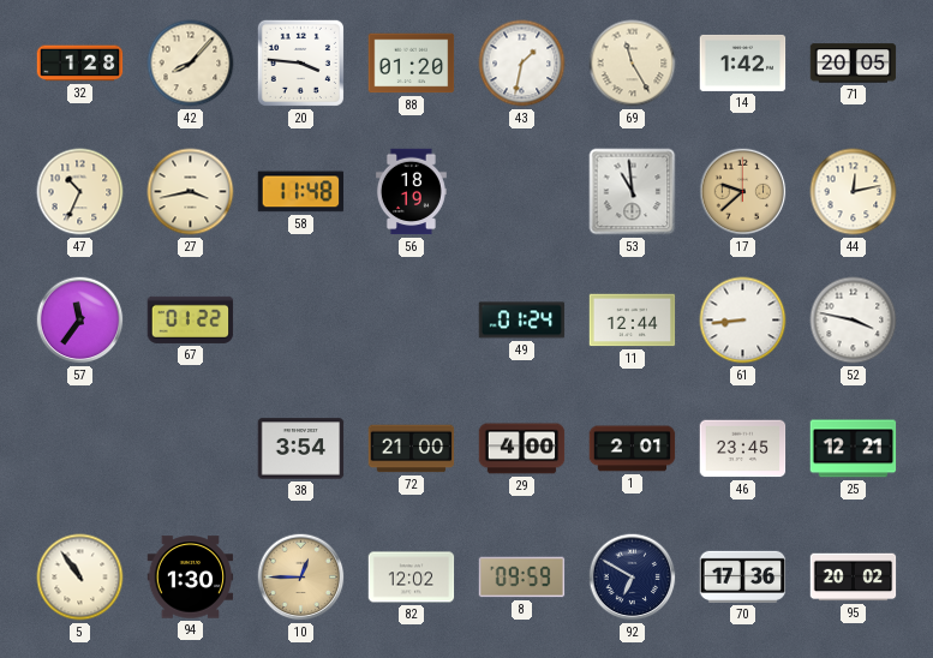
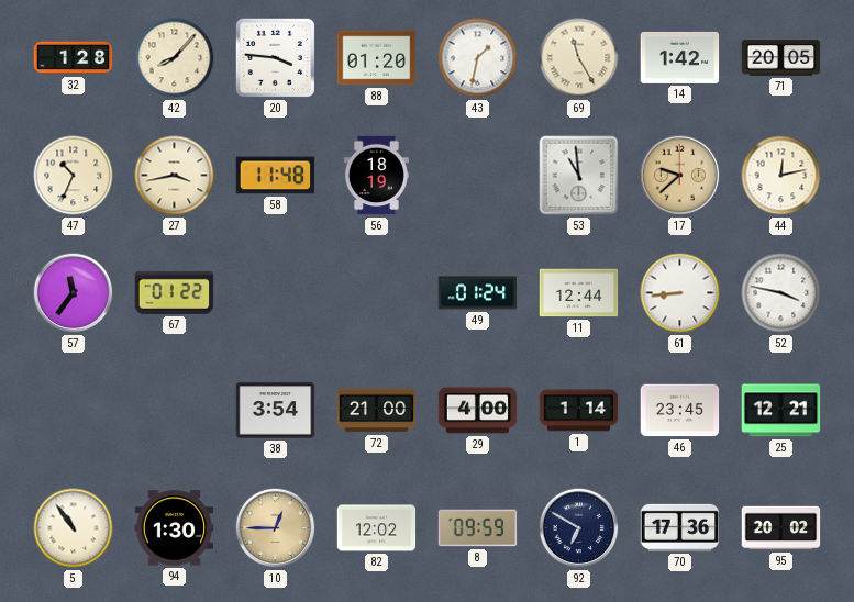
1: 2:01 -> 1:14 (579, 411)
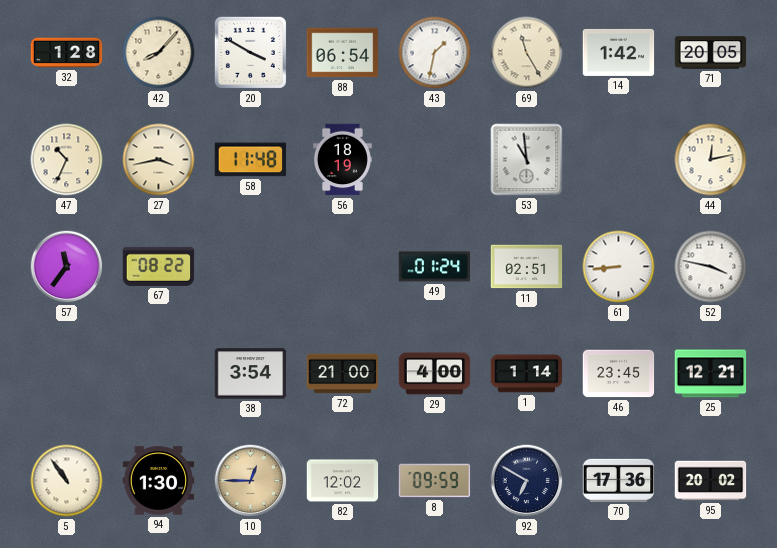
20: 3:46 -> 3:50 (250, 52)
88: 01:20 -> 06:54 (343, 53)
17: 9:38 -> none (680, 176)
67: 01:22 -> 08:22 (159, 266)
11: 12:44 -> 02:51 (527, 267)
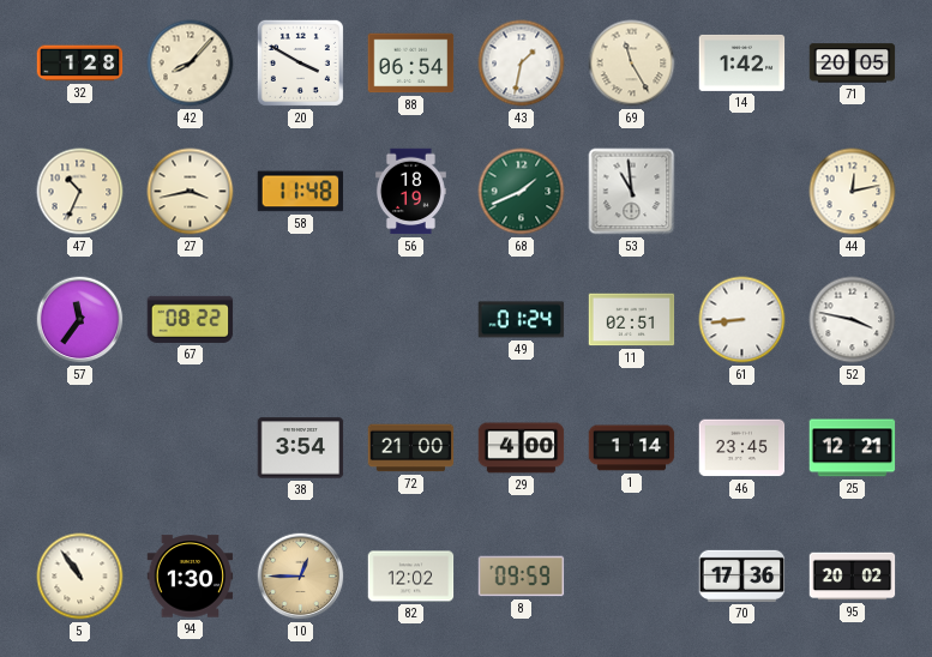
68: none -> 1:41 (522, 192)
92: 6:50 -> none (527, 481)
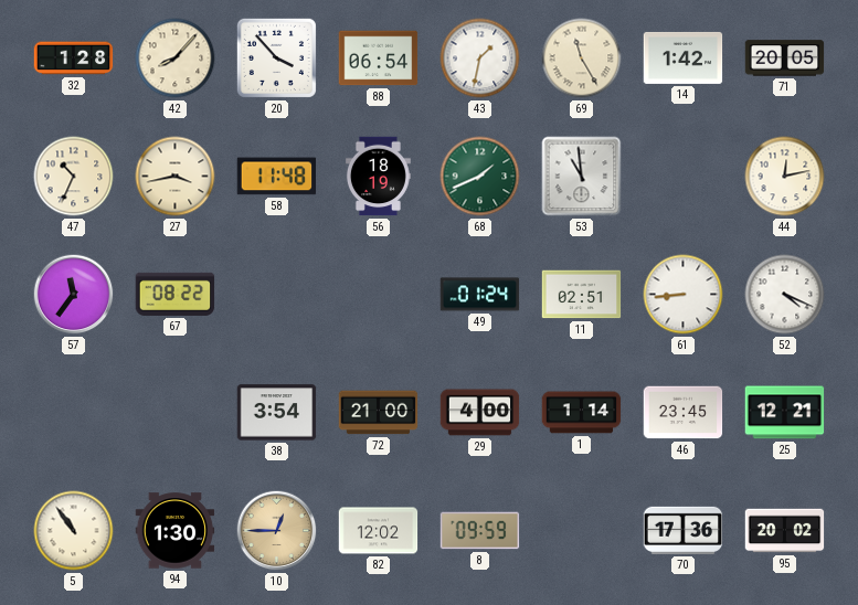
20: 3:50 -> 3:53 (276, 57)
52: 3:47 -> 4:19 (785, 295)
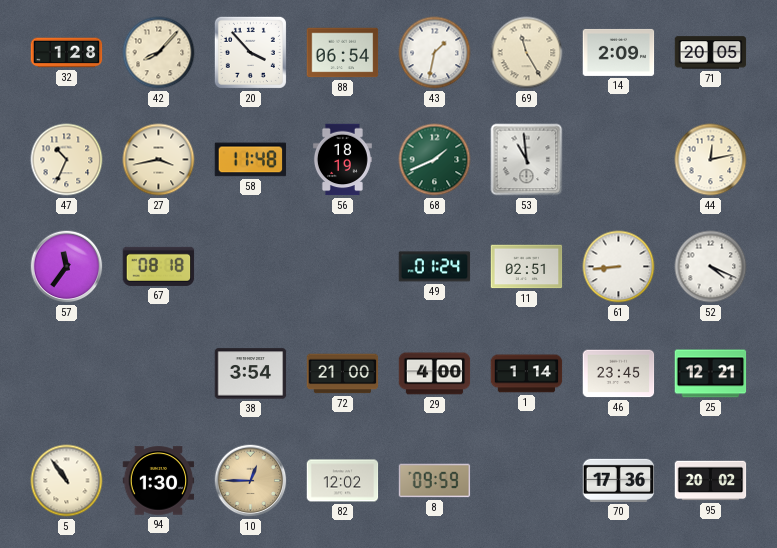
14: 1:42 -> 2:09 (619, 52)
67: 08:22 -> 08:18 (159, 266)
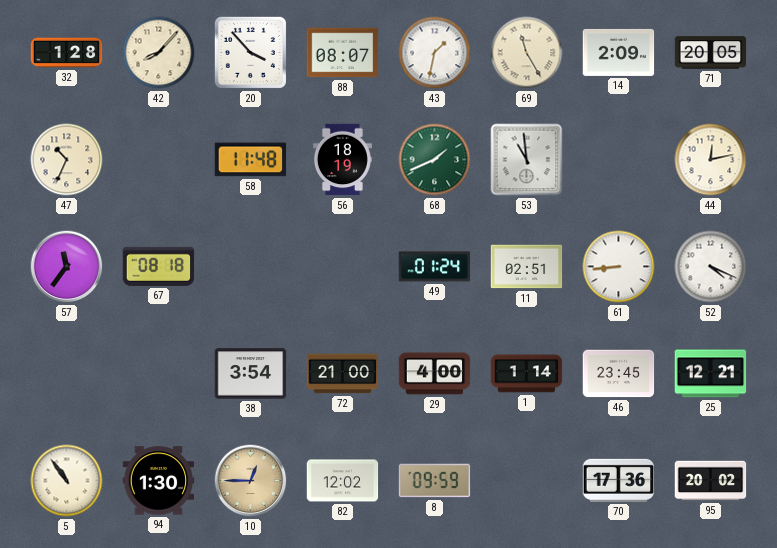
88: 06:54 -> 08:07 (343, 53)
27: 3:43 -> none (159, 160)
